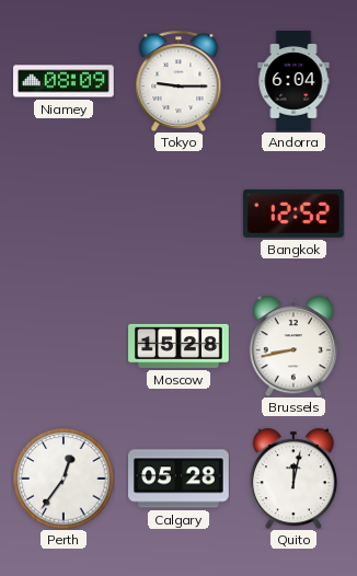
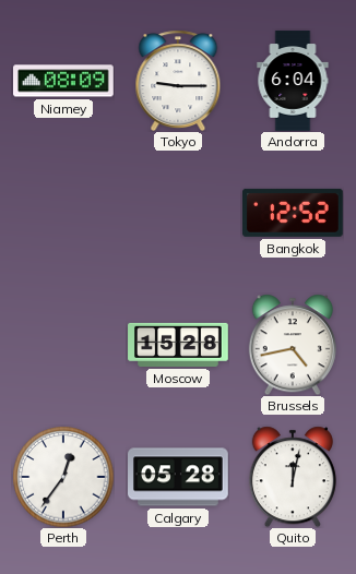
Brussels: 8:43 -> 4:43 (293, 345)
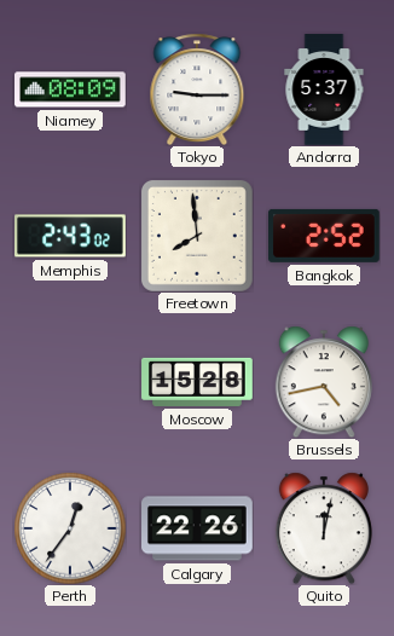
Andorra: 6:04 -> 5:37 (324, 89)
Memphis: none -> 2:43 (71, 236)
Freetown: none -> 7:59 (197, 236)
Bangkok: 12:52 -> 2:52 (325, 236)
Calgary: 05:28 -> 22:26 (198, 528)
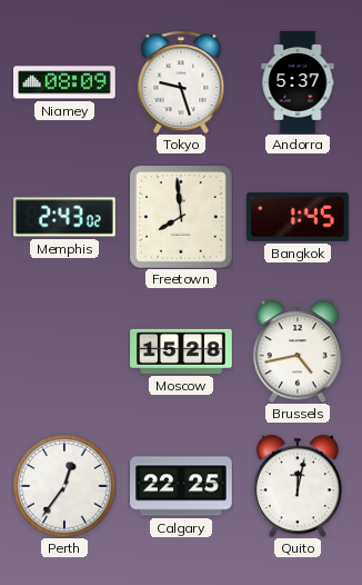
Tokyo: 9:15 -> 9:27 (181, 82)
Bangkok: 2:52 -> 1:45 (299, 217)
Calgary: 22:26 -> 22:25 (182, 486)
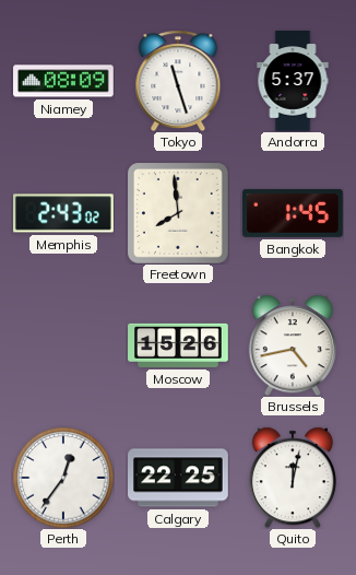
Tokyo: 9:27 -> 11:27 (178, 81)
Moscow: 15:28 -> 15:26 (178, 345)
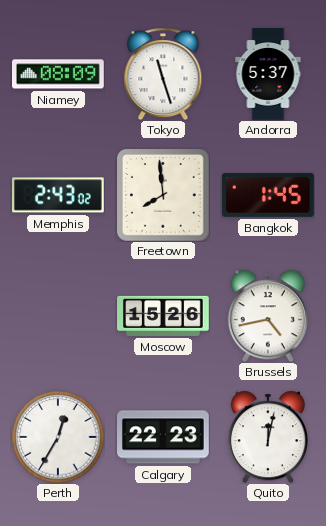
Perth: 12:36 -> 12:35 (58, 437)
Calgary: 22:25 -> 22:23 (164, 437)
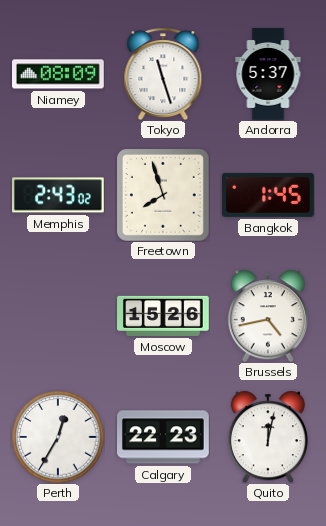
Freetown: 7:59 -> 7:57 (163, 195)
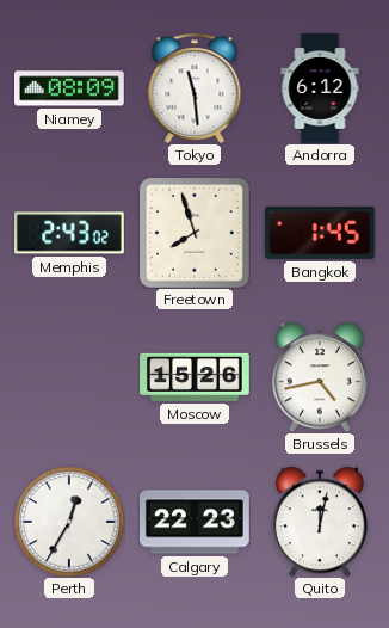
Tokyo: 11:27 -> 11:29 (194, 88)
Andorra: 5:37 -> 6:12 (320, 88)
